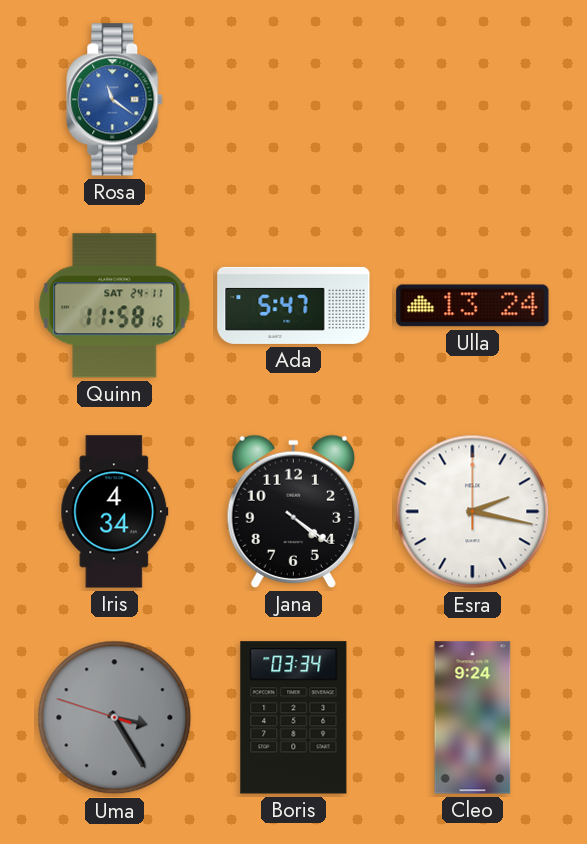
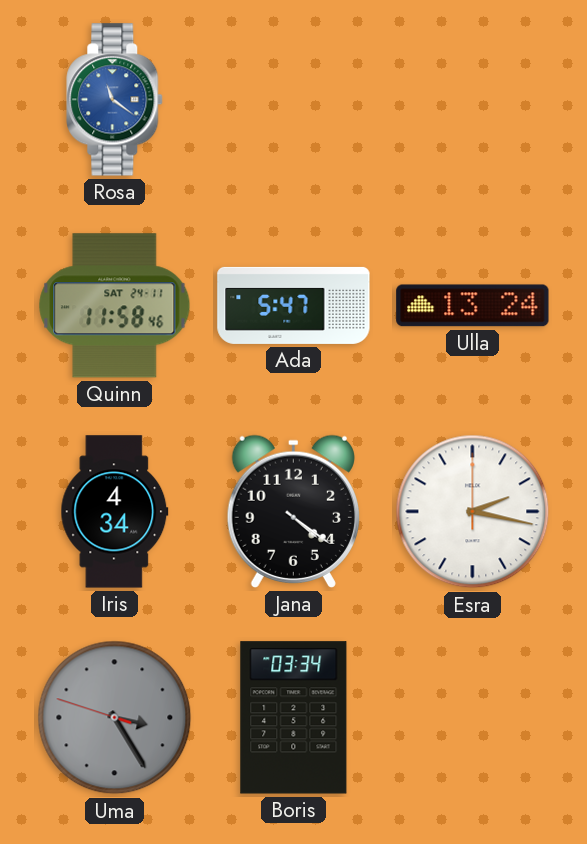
Quinn: 11:58:16 -> 11:58:46 (115, 306)
Cleo: 9:24 -> none (473, 718)
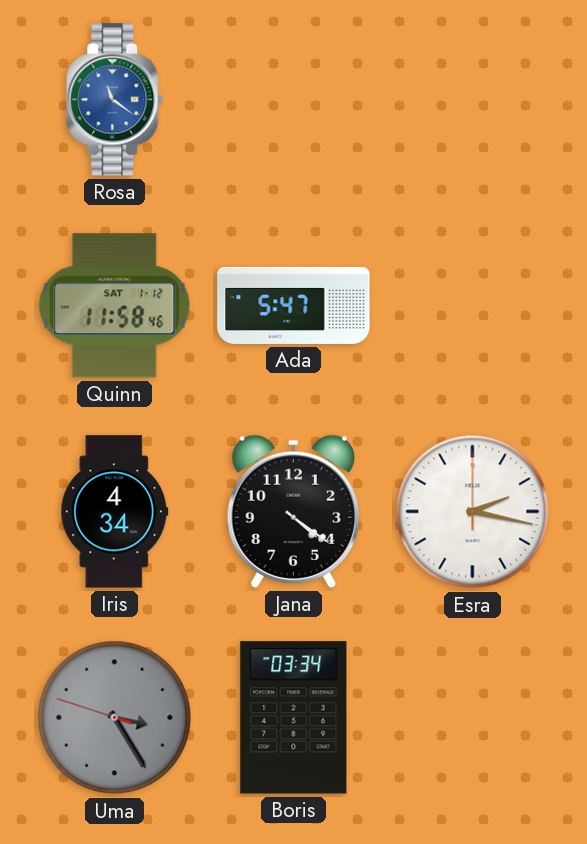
Quinn date: SAT 24-11 -> SAT 1-12 (115, 306)
Ulla: 13:24 -> none (473, 306)
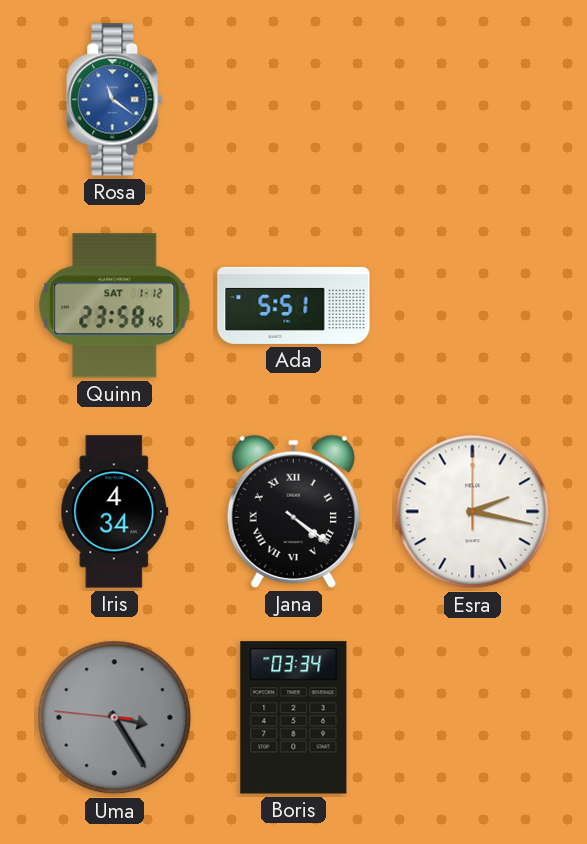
Quinn: 11:58 -> 23:58 (115, 306)
Ada: 5:47 -> 5:51 (294, 305)
Jana numerals: Arabic -> Roman (293, 511)
Uma: 3:24:48 -> 3:24:46 (115, 718)
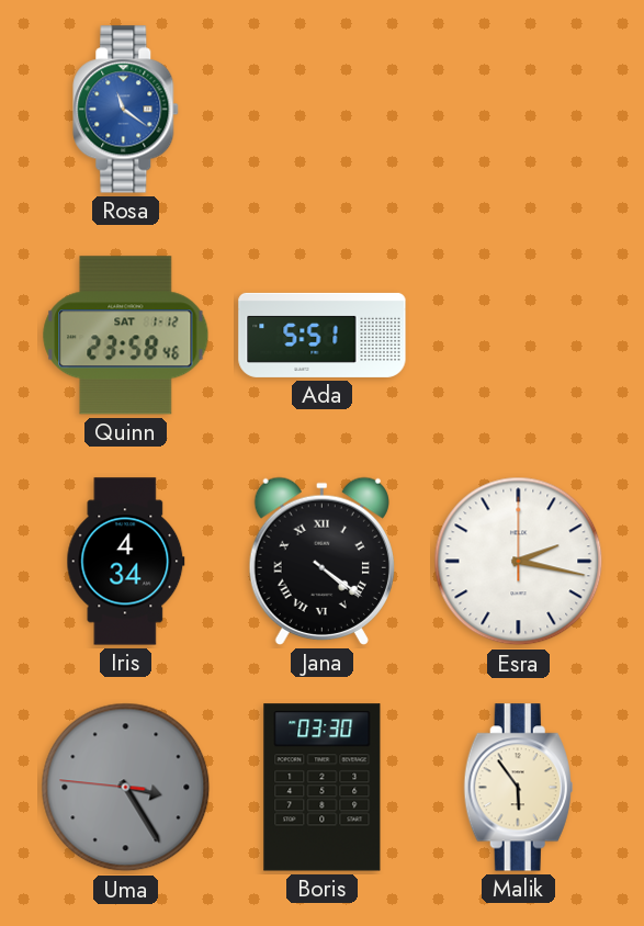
Boris: 03:34 -> 03:30 (323, 788)
Malik: none -> 5:54 (518, 788)
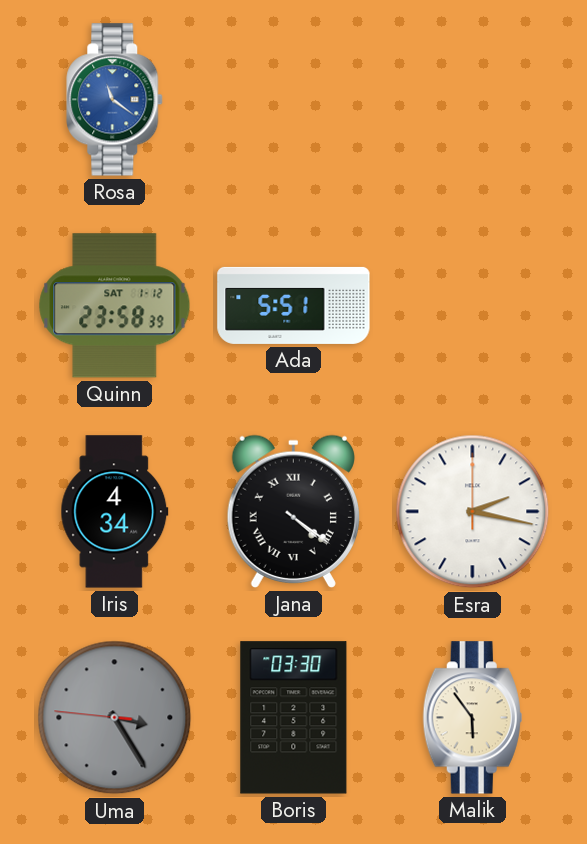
Quinn: 23:58:46 -> 23:58:39 (115, 306)
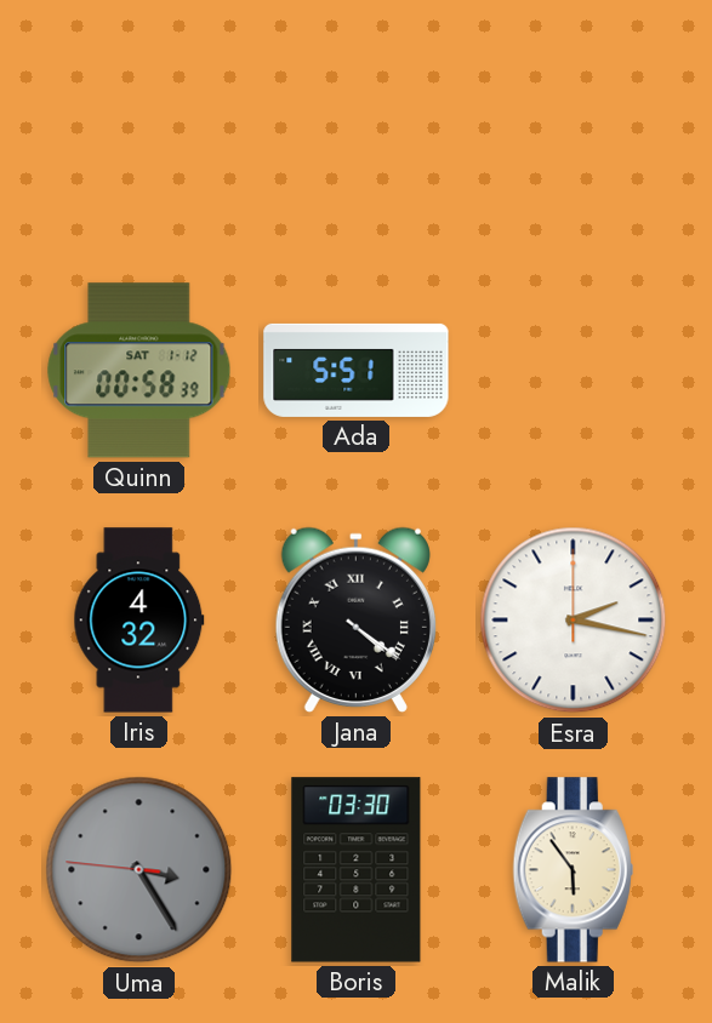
Rosa: 11:21 -> none (115, 100)
Quinn: 23:58 -> 00:58 (139, 371)
Iris: 4:34 -> 4:32 (139, 621)
